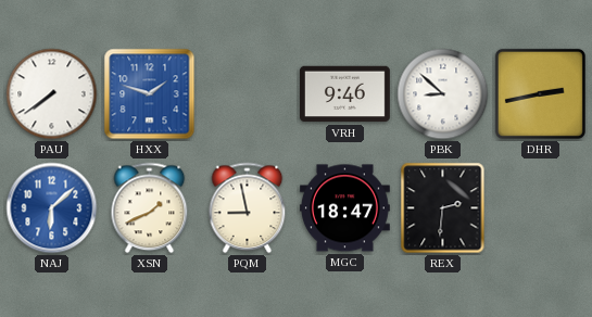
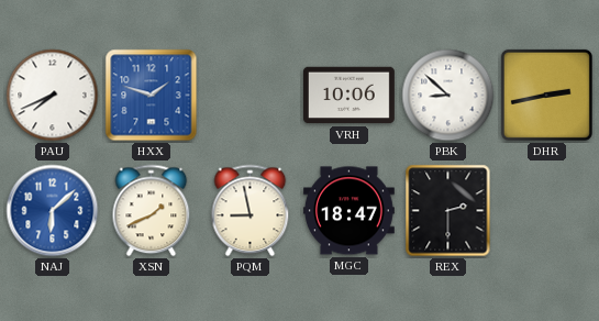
PAU: 7:39 -> 7:41 (53, 96)
VRH: 9:46 -> 10:06 (348, 96)
REX: 2:31 -> 2:30 (448, 211)
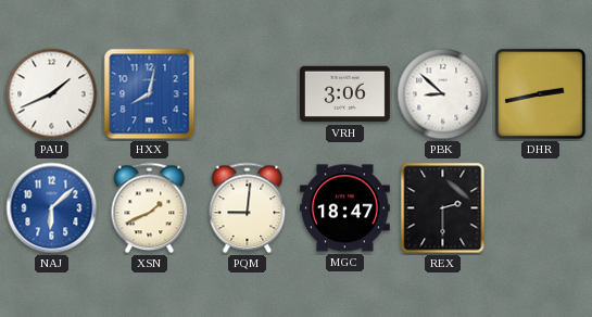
PAU: 7:41 -> 1:41 (52, 94)
HXX: 1:48 -> 8:02 (150, 94)
VRH: 10:06 -> 3:06 (344, 94)
PQM: 8:58 -> 9:01 (248, 208)
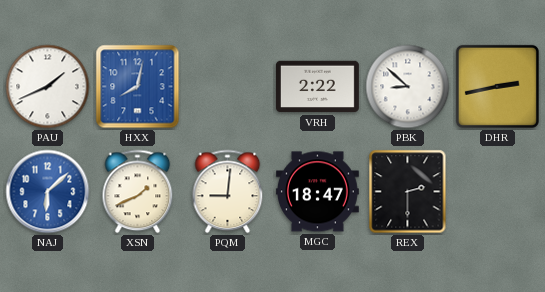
VRH: 3:06 -> 2:22 (317, 87)
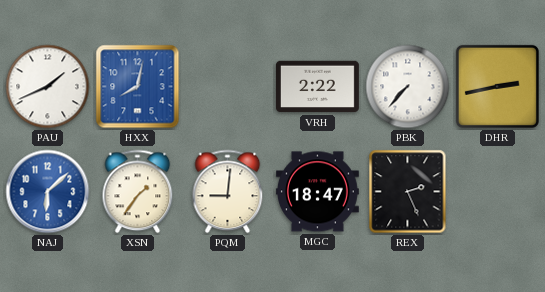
PBK: 8:52 -> 7:37 (408, 87)
XSN: 1:41 -> 1:36 (138, 192)
REX: 2:30 -> 2:26 (408, 192)
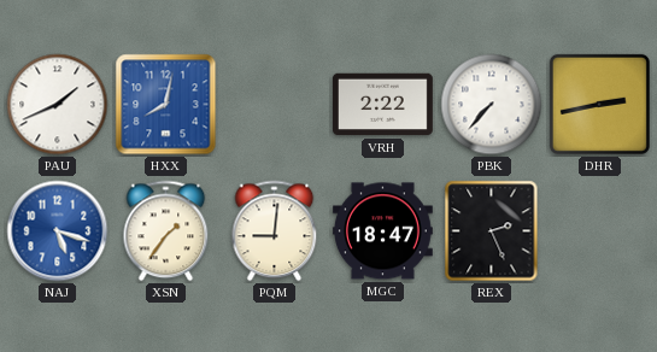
NAJ: 6:08 -> 5:18 (58, 231)
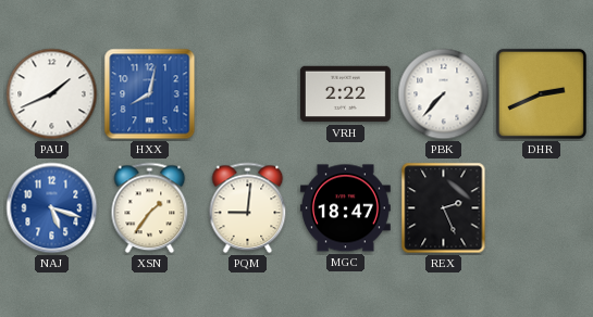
DHR: 2:43 -> 2:41 (541, 93)
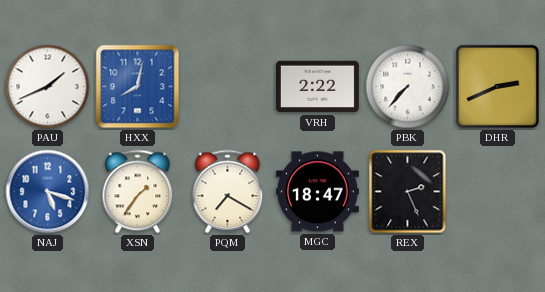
PQM: 9:01 -> 7:20 (228, 192)
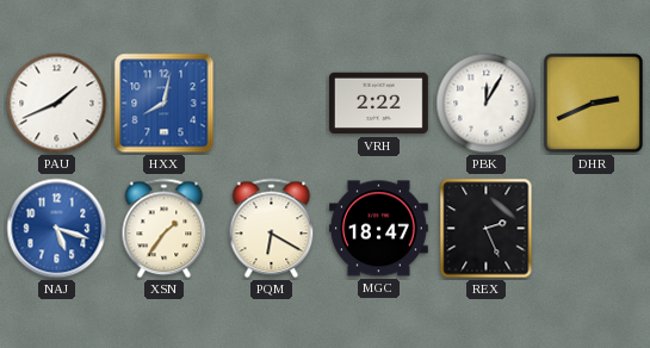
PBK: 7:37 -> 12:05 (487, 104)
PQM: 7:20 -> 6:20 (272, 229)
